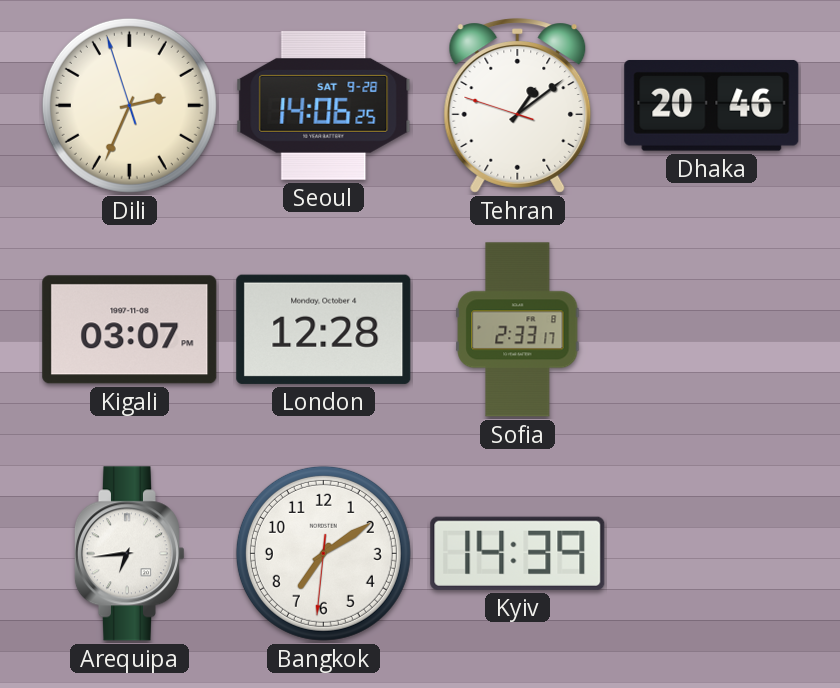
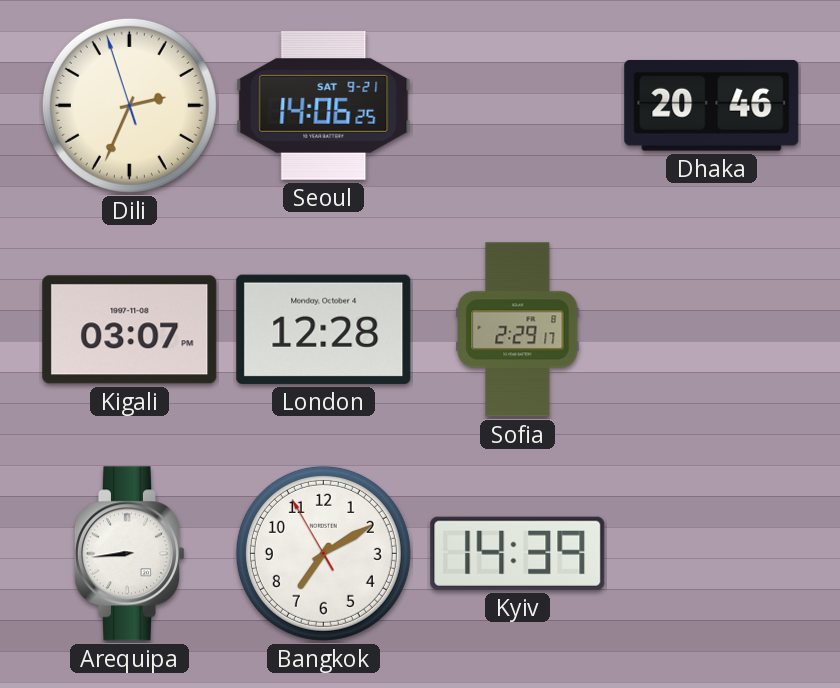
Seoul date: SAT 9-28 -> SAT 9-21 (324, 105)
Tehran: 1:08 -> none (518, 106)
Sofia: 2:33 -> 2:29 (518, 330)
Arequipa: 6:44 -> 8:44 (129, 554)
Bangkok: 7:09:31 -> 7:09:55 (323, 553)
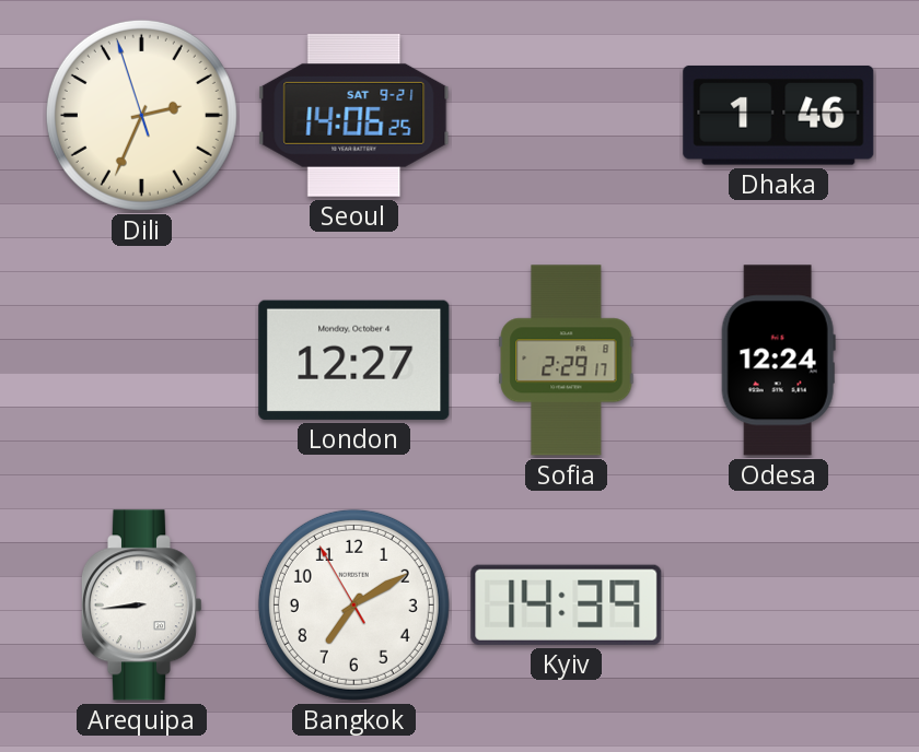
Dhaka: 20:46 -> 1:46 (779, 115)
Kigali: 03:07 -> none (130, 330)
London: 12:28 -> 12:27 (354, 360)
Odesa: none -> 12:24 (778, 361)
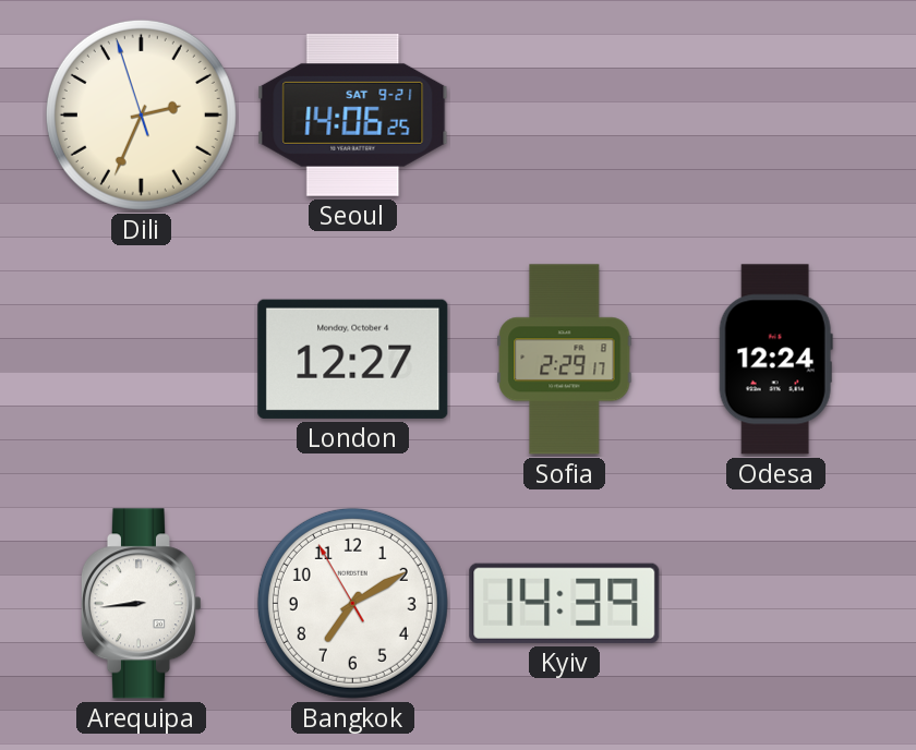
Dhaka: 1:46 -> none (779, 115)
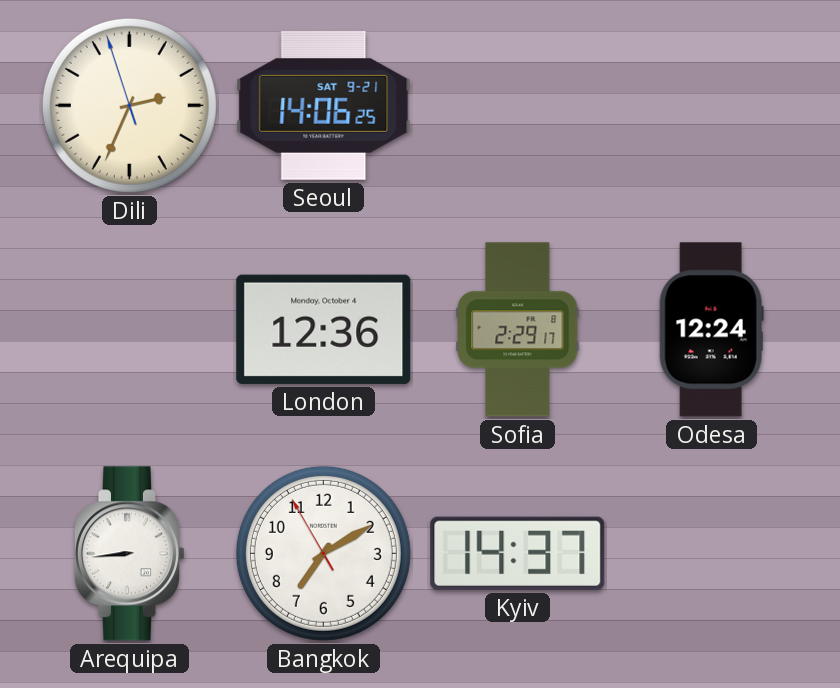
London: 12:27 -> 12:36 (324, 329)
Kyiv: 14:39 -> 14:37 (518, 553)
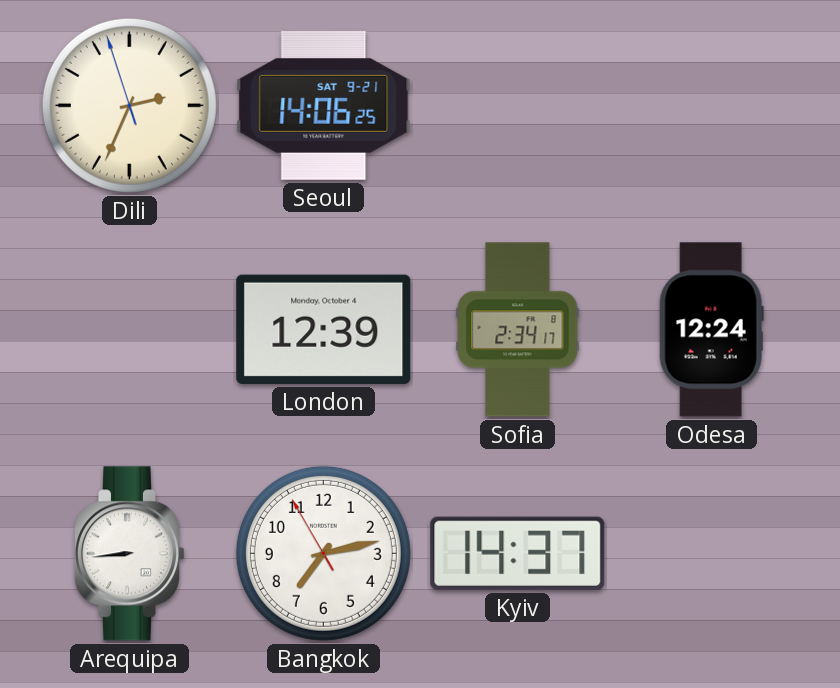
London: 12:36 -> 12:39 (324, 329)
Sofia: 2:29 -> 2:34 (518, 330)
Bangkok: 7:09 -> 7:12 (323, 553)
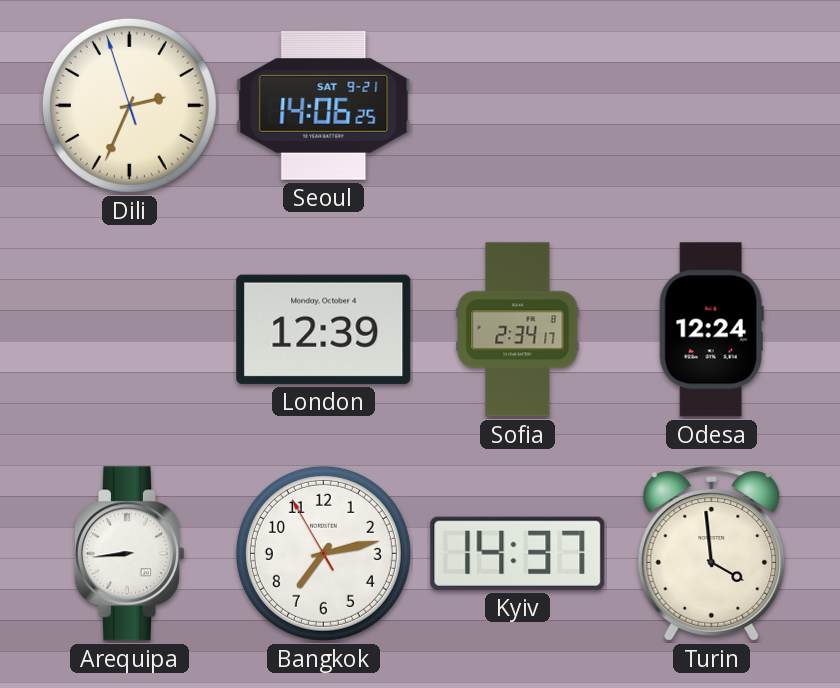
Turin: none -> 3:59 (712, 554)
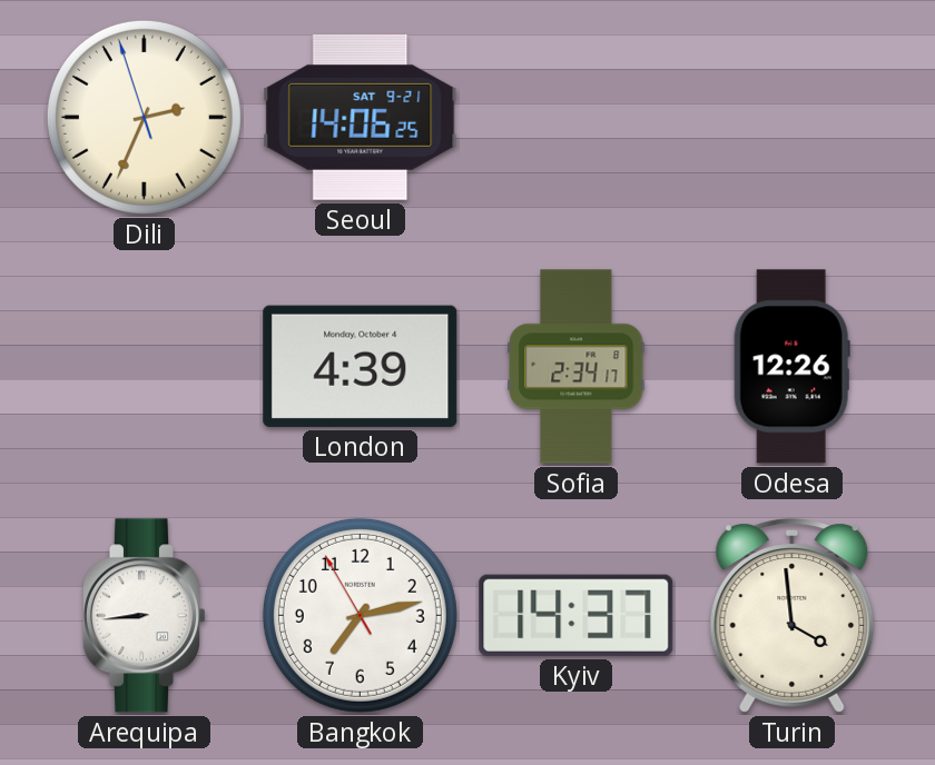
London: 12:39 -> 4:39 (361, 366)
Odesa: 12:24 -> 12:26 (791, 367)
